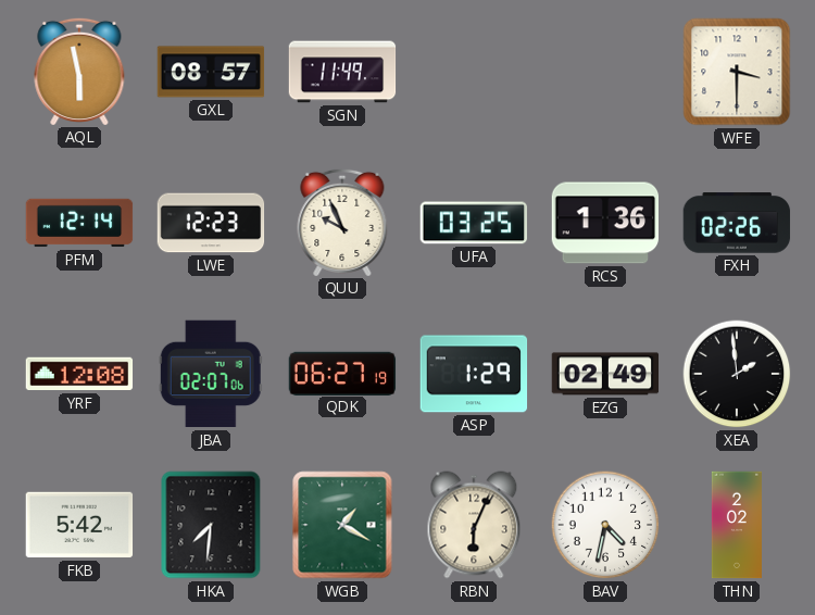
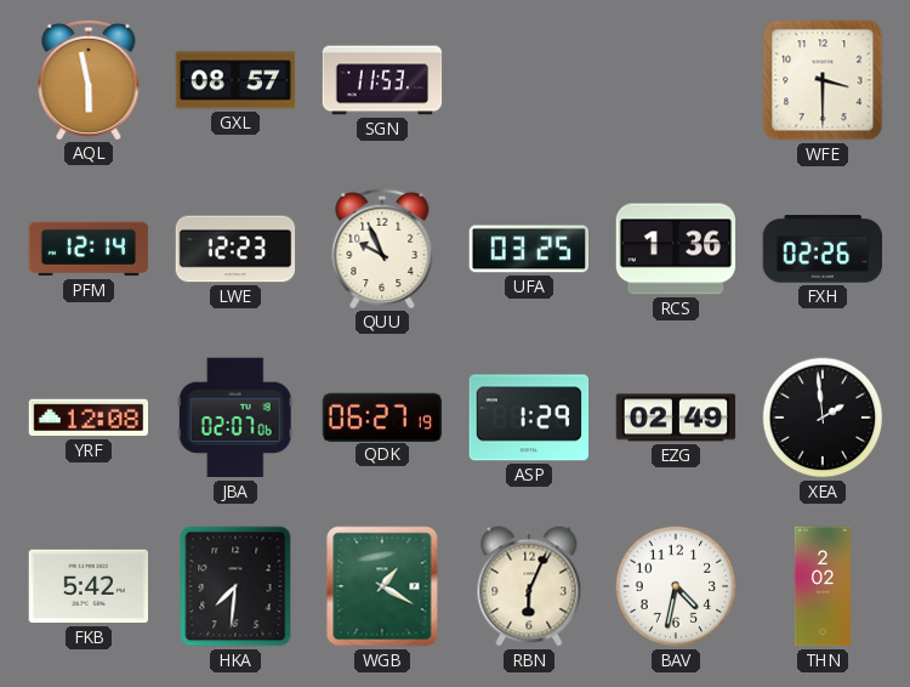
SGN: 11:49 -> 11:53 (382, 80)
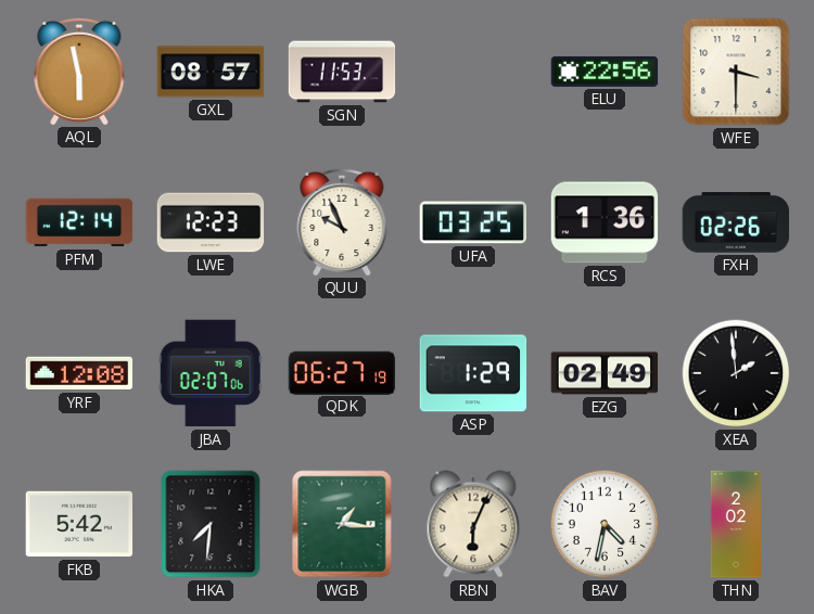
ELU: none -> 22:56 (605, 72)
WGB: 1:20 -> 1:16 (342, 524)
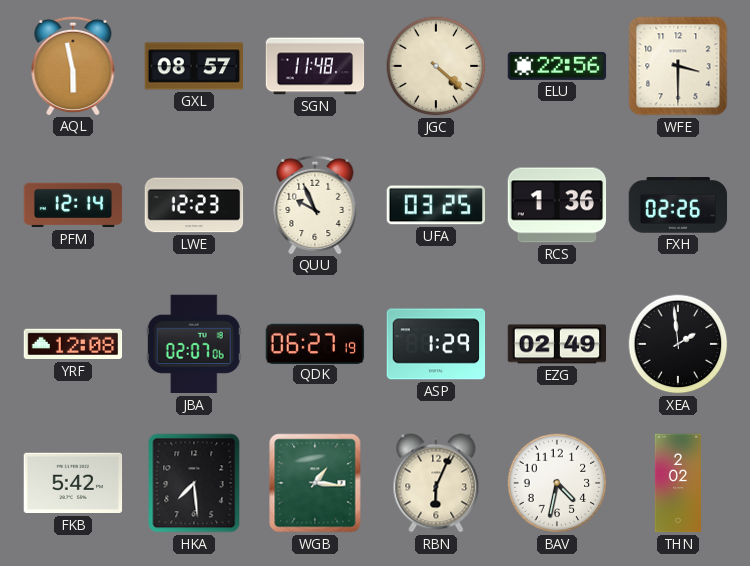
SGN: 11:53 -> 11:48 (315, 66)
JGC: none -> 4:22 (436, 66)
HKA: 7:31 -> 7:29 (194, 483)
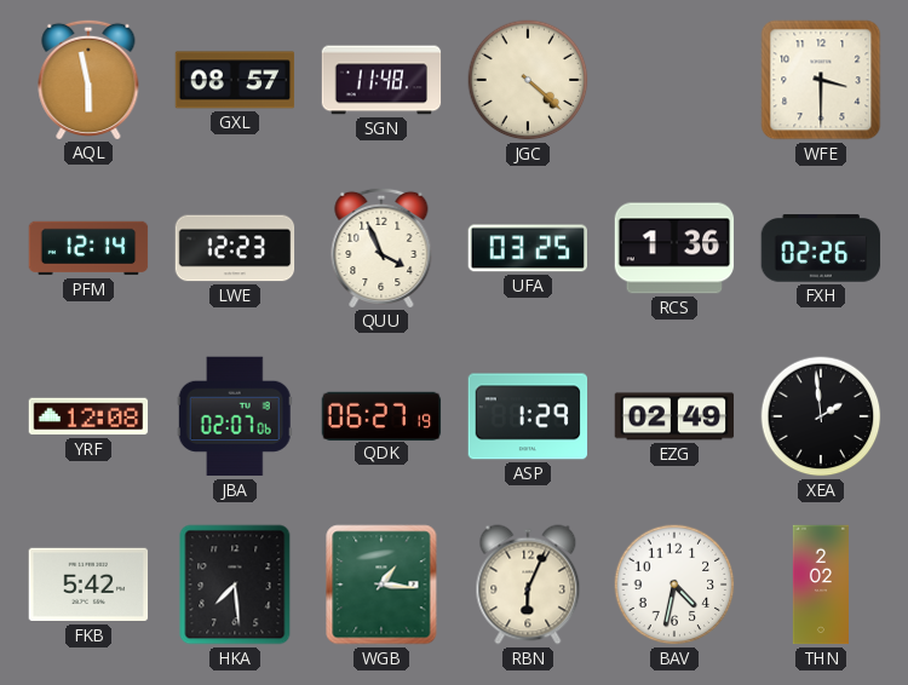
ELU: 22:56 -> none (557, 66)
QUU: 9:56 -> 3:56 (381, 247)
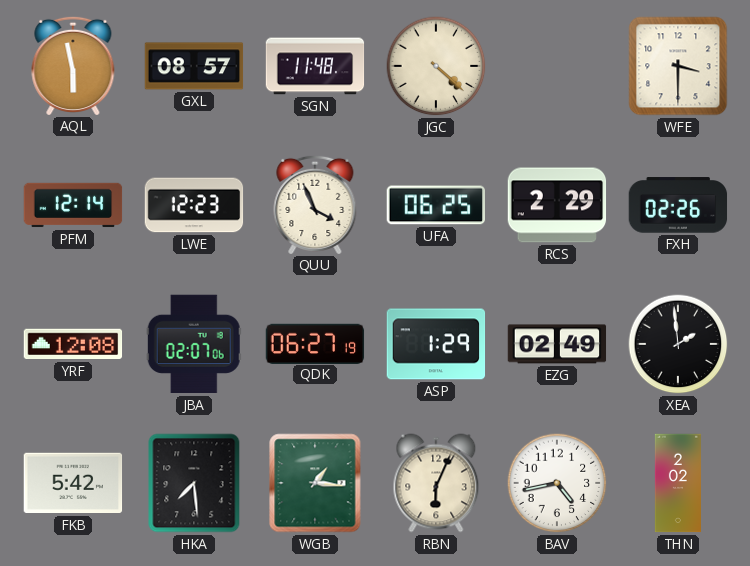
UFA: 03:25 -> 06:25 (436, 205)
RCS: 1:36 -> 2:29 (557, 205)
BAV: 4:32 -> 4:43 (557, 483)
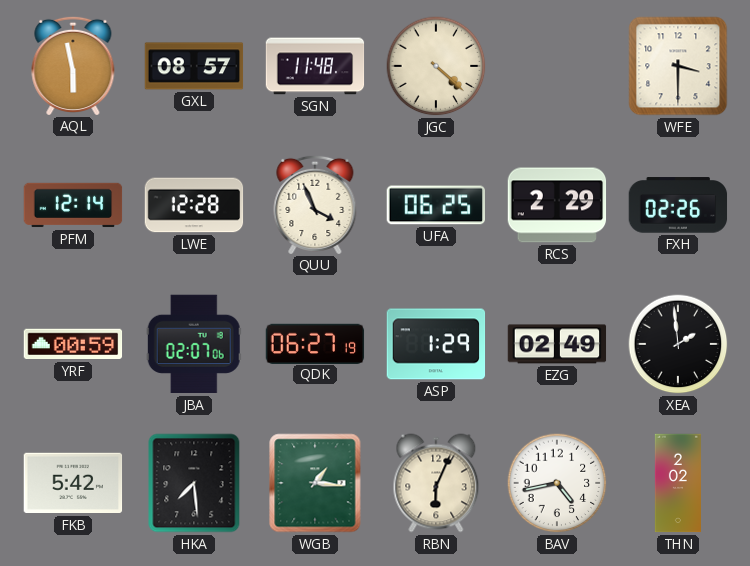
LWE: 12:23 -> 12:28 (194, 205)
YRF: 12:08 -> 00:59 (73, 344)
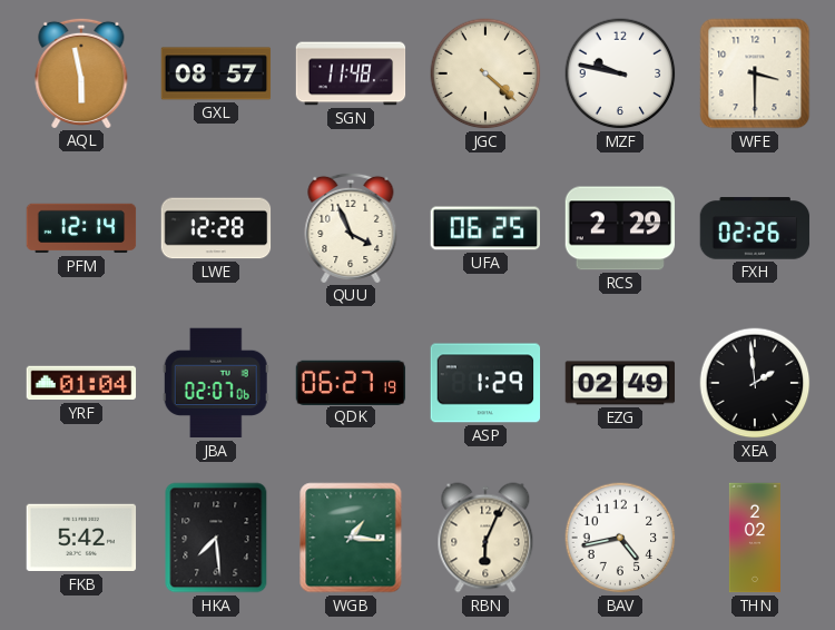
MZF: none -> 9:47 (620, 73)
YRF: 00:59 -> 01:04 (81, 383)
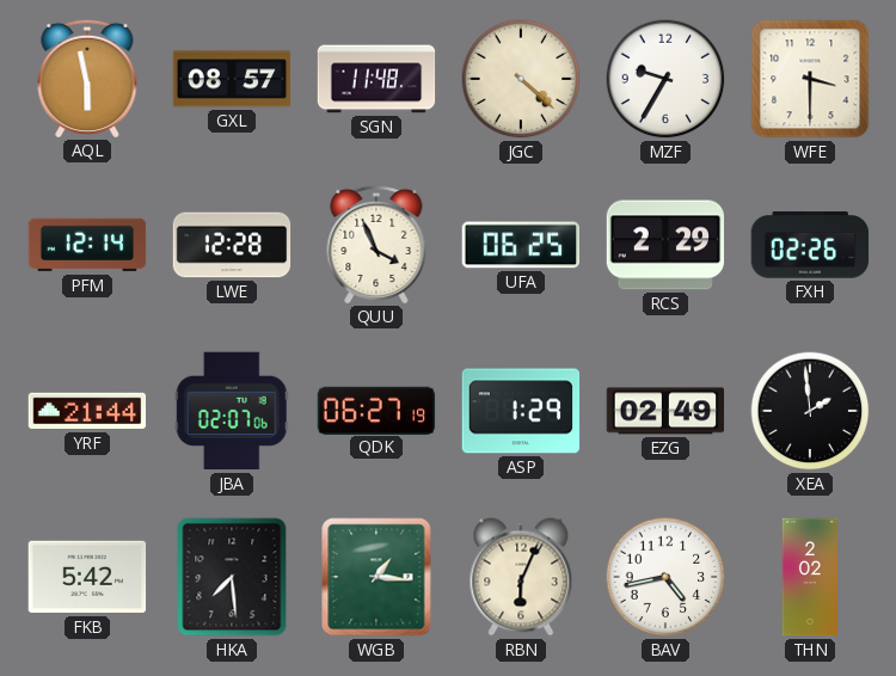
MZF: 9:47 -> 9:35 (665, 79)
YRF: 01:04 -> 21:44 (87, 411)
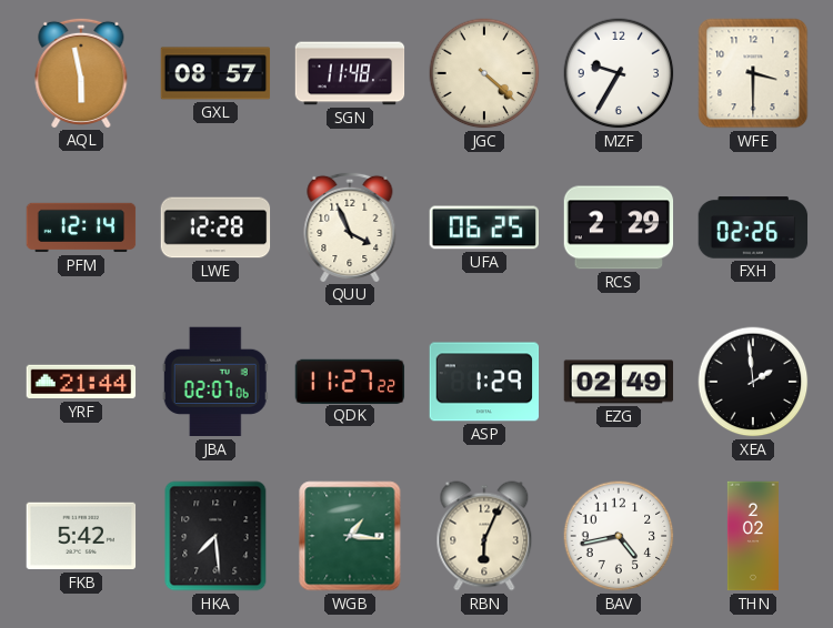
QDK: 06:27 -> 11:27 (350, 381)
